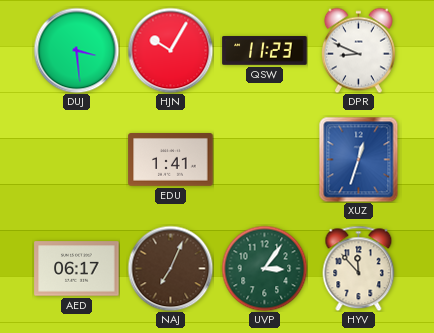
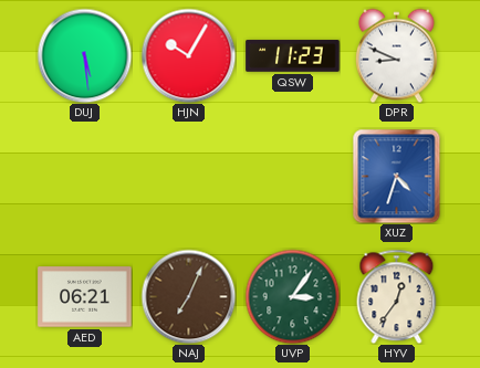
DUJ: 3:29 -> 5:29 (84, 55)
EDU: 1:41 -> none (171, 160)
XUZ: 12:33 -> 4:33 (397, 176)
AED: 06:17 -> 06:21 (85, 297)
HYV: 11:53 -> 12:36 (397, 296)
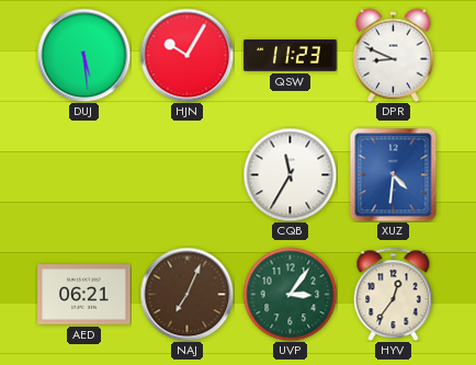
CQB: none -> 11:35 (290, 174)
XUZ: 4:33 -> 4:31 (394, 174)
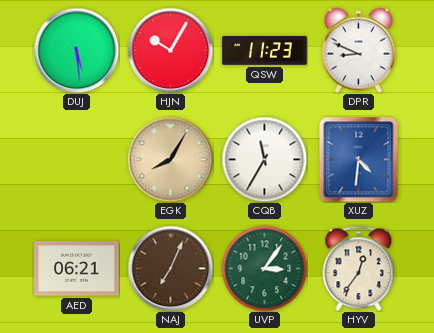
EGK: none -> 8:05 (170, 159)
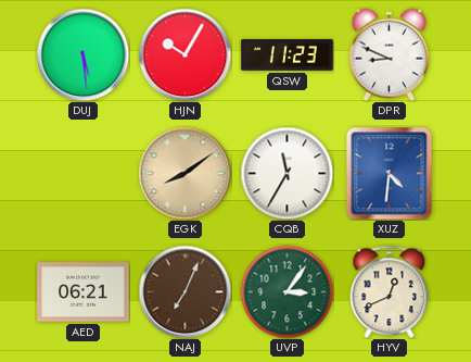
EGK: 8:05 -> 8:09 (184, 173)
HYV: 12:36 -> 12:41 (390, 291)
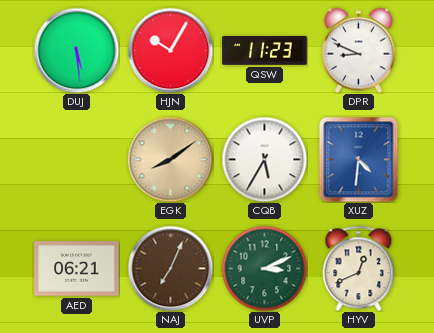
CQB: 11:35 -> 5:35 (264, 159)
UVP: 3:06 -> 3:11 (264, 268)
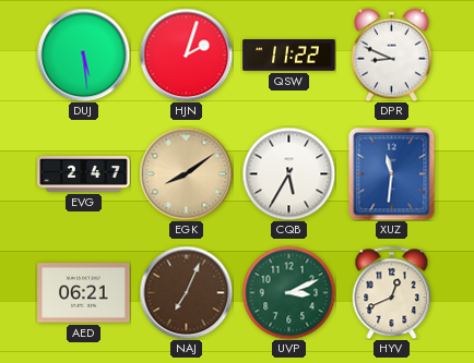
HJN: 10:05 -> 2:03 (186, 55)
QSW: 11:23 -> 11:22 (289, 56)
EVG: none -> 2:47 (84, 174)
XUZ: 4:31 -> 11:31 (392, 173)
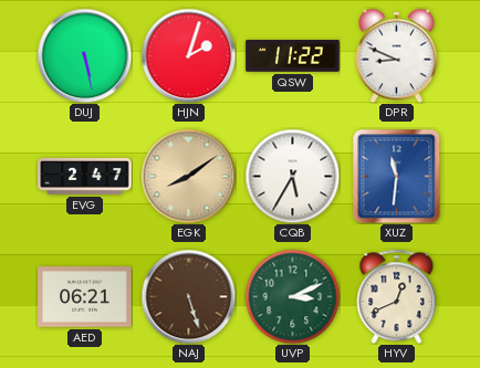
DUJ: 5:29 -> 5:28 (84, 55)
NAJ: 7:04 -> 5:27 (188, 296)
